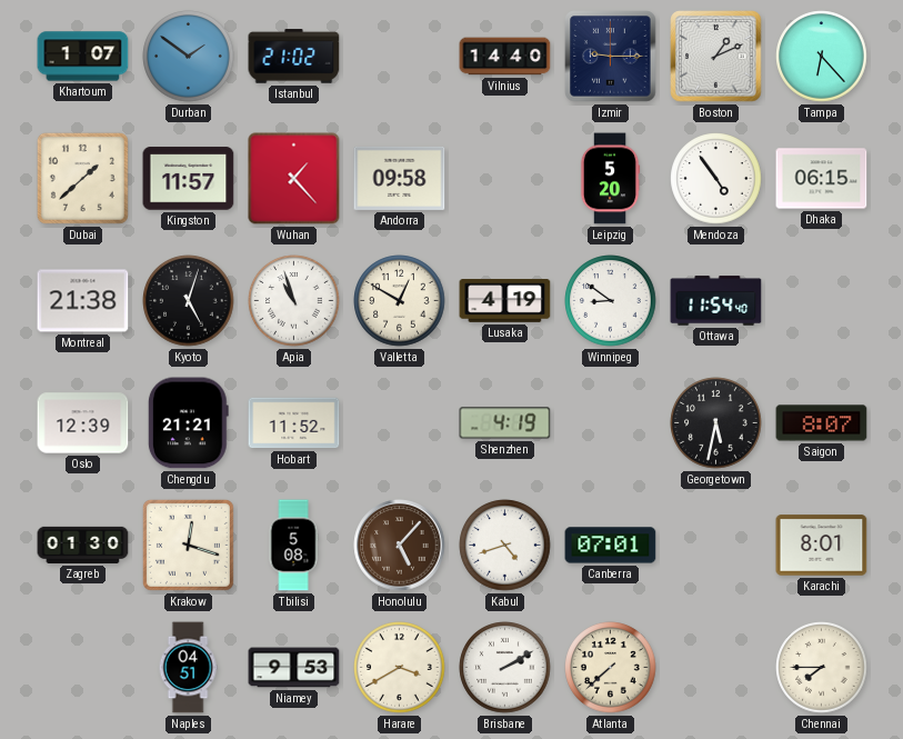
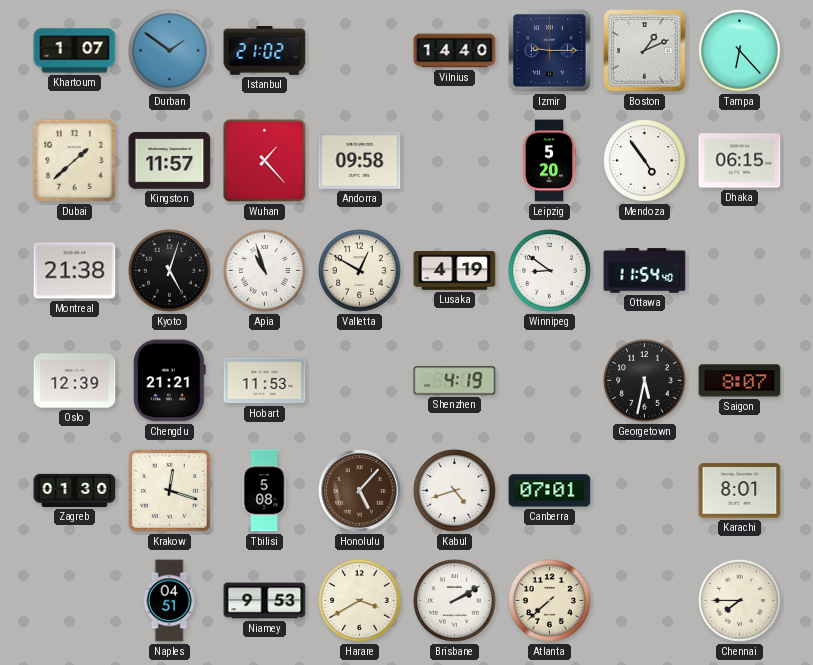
Hobart: 11:52 -> 11:53 (265, 381)
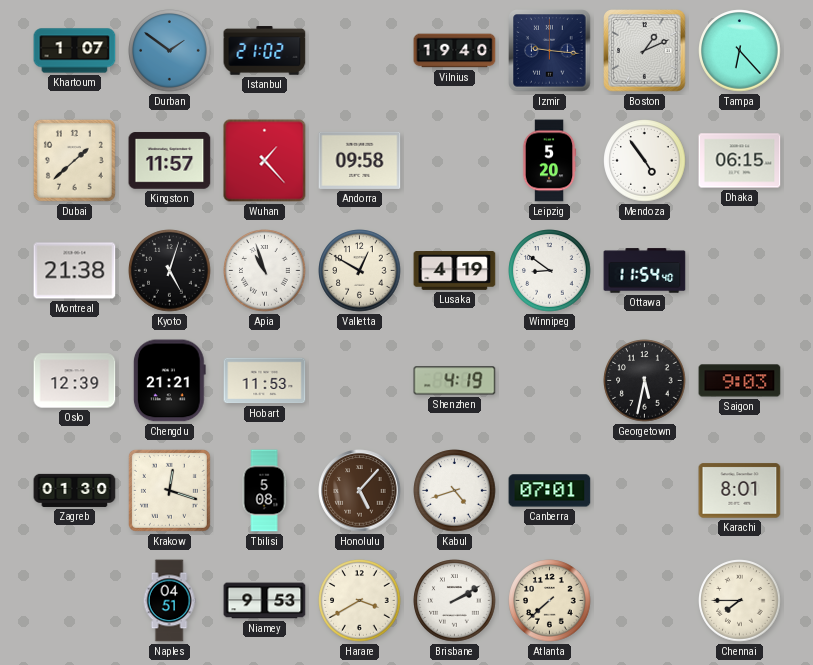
Vilnius: 14:40 -> 19:40 (455, 51)
Izmir: 9:15 -> 9:16 (550, 51)
Saigon: 8:07 -> 9:03 (740, 381)
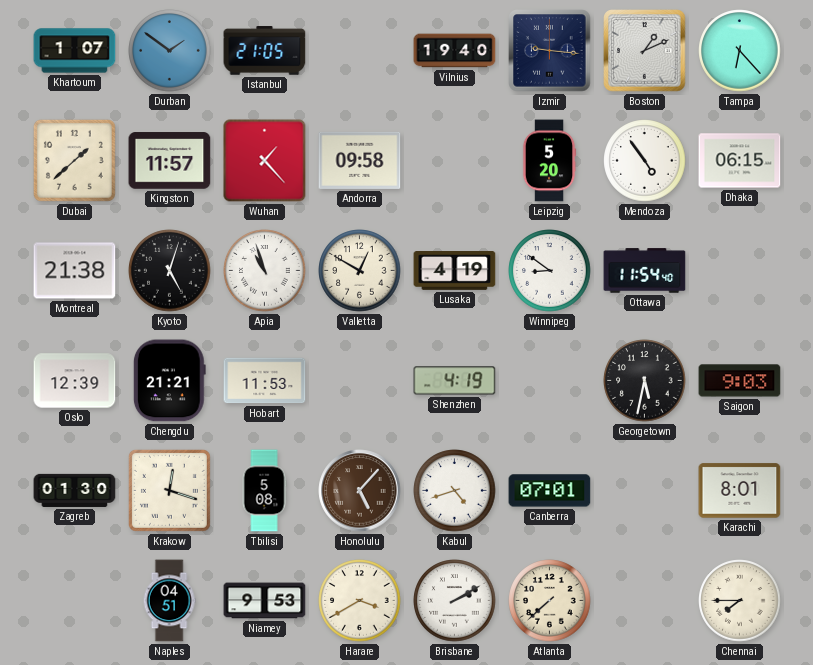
Istanbul: 21:02 -> 21:05 (265, 51)
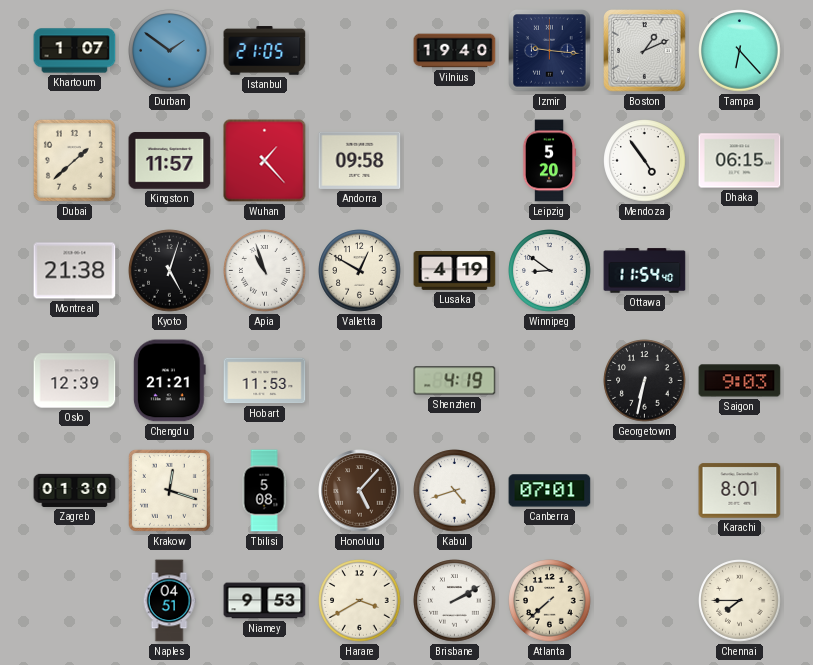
Georgetown: 5:32 -> 6:32 (645, 381)
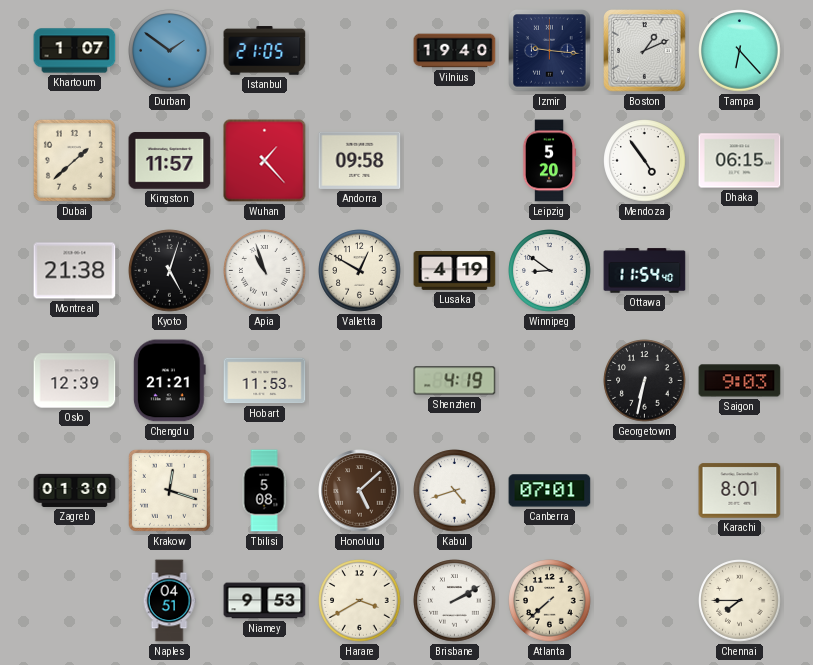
Honolulu: 5:07 -> 5:08 (360, 491)
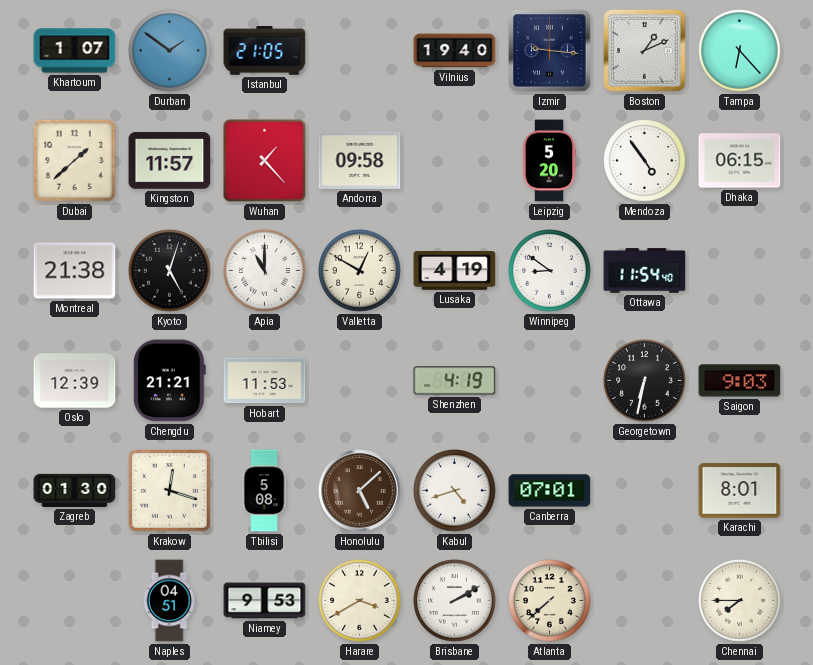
Apia: 10:57 -> 11:00 (265, 271)
